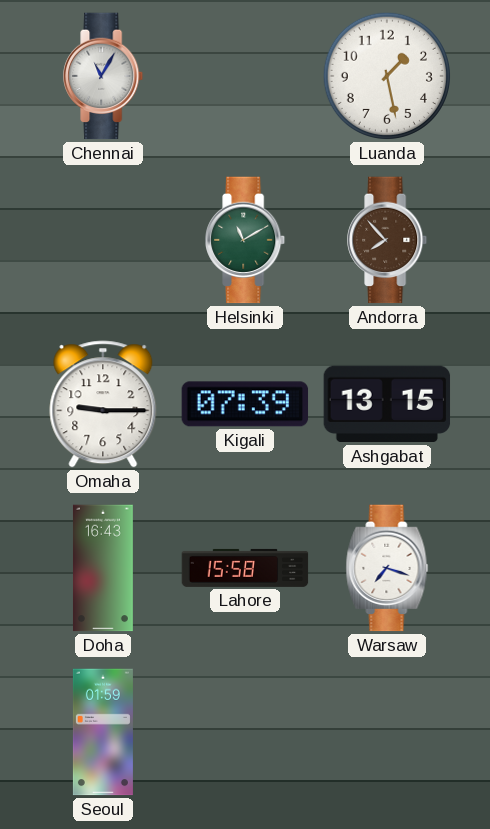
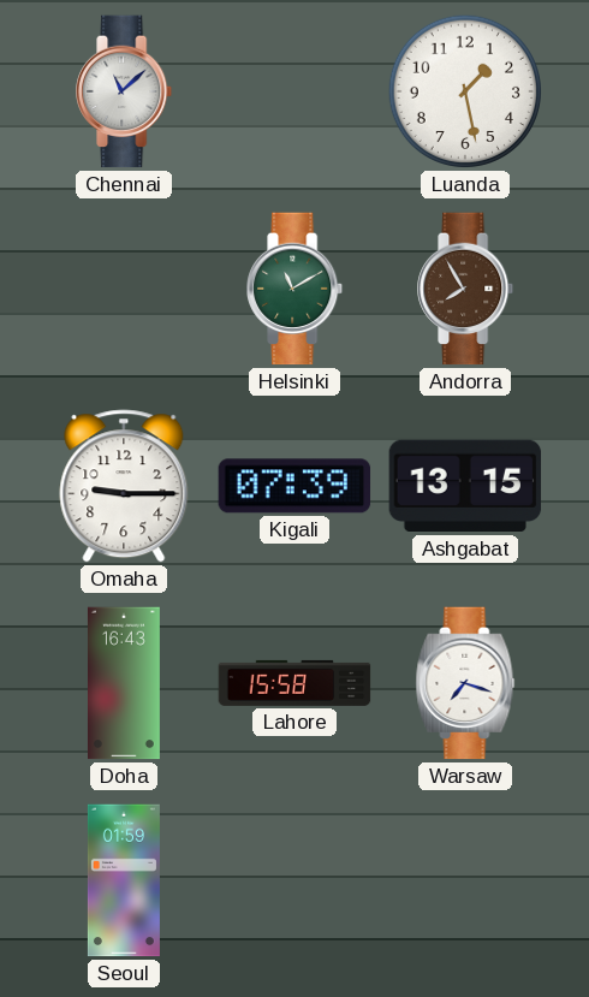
Chennai: 11:05 -> 11:08 (125, 91)
Andorra: 7:53 -> 7:55 (466, 289)
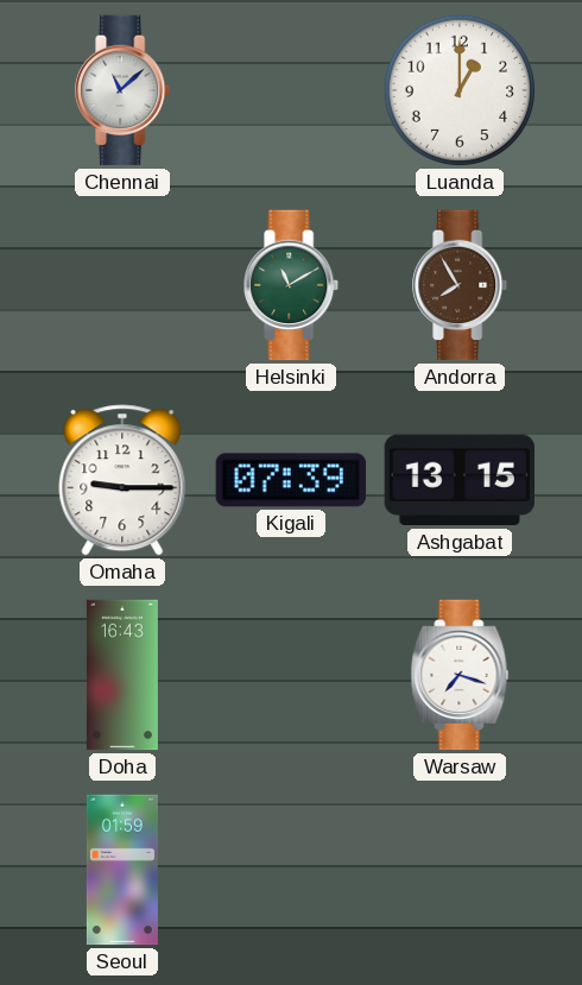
Luanda: 1:28 -> 1:00 (460, 90)
Lahore: 15:58 -> none (294, 683)
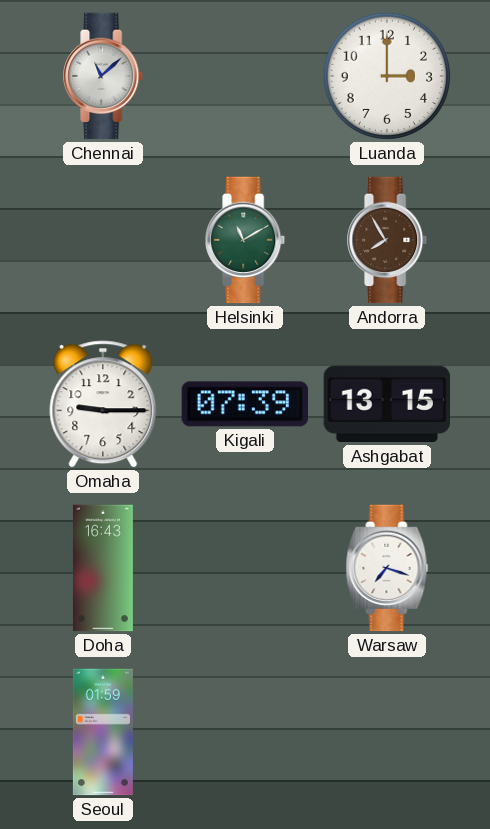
Luanda: 1:00 -> 3:00 (387, 76)
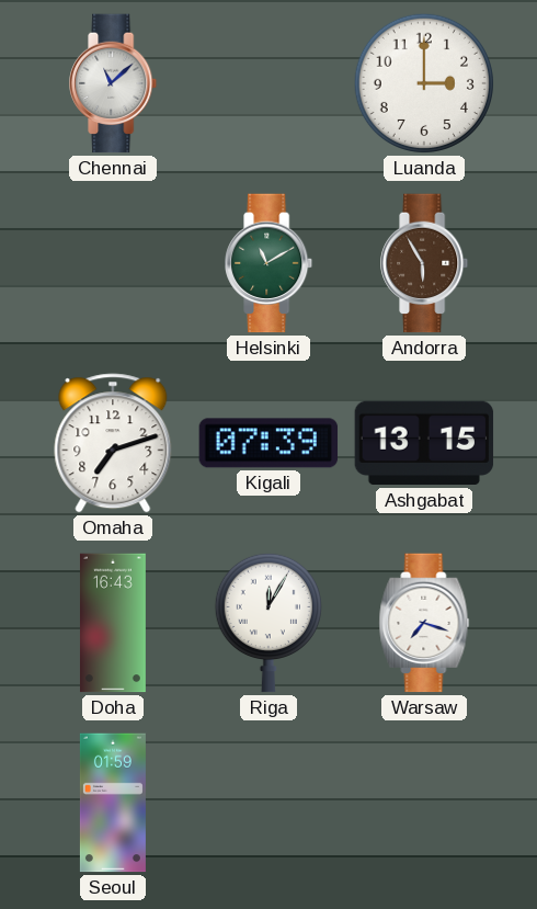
Andorra: 7:55 -> 5:55 (425, 263)
Omaha: 9:15 -> 7:12 (113, 443)
Riga: none -> 12:05 (268, 623)
